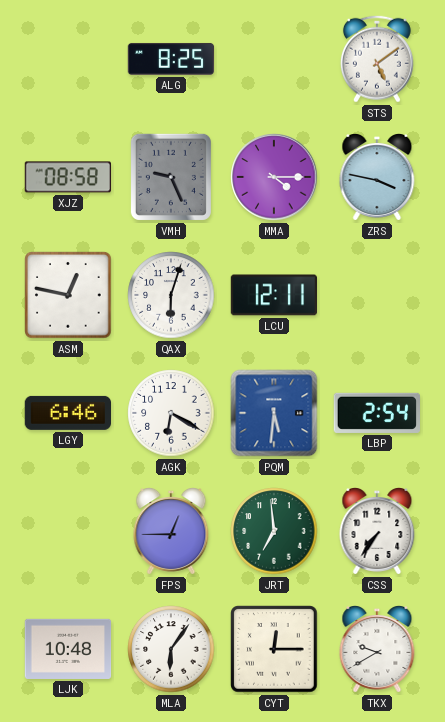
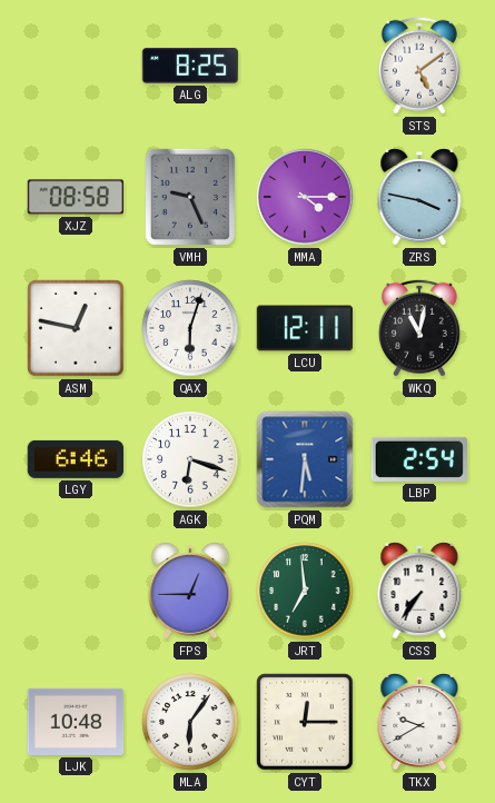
WKQ: none -> 11:02 (419, 328)
AGK: 6:20 -> 6:18 (190, 459)
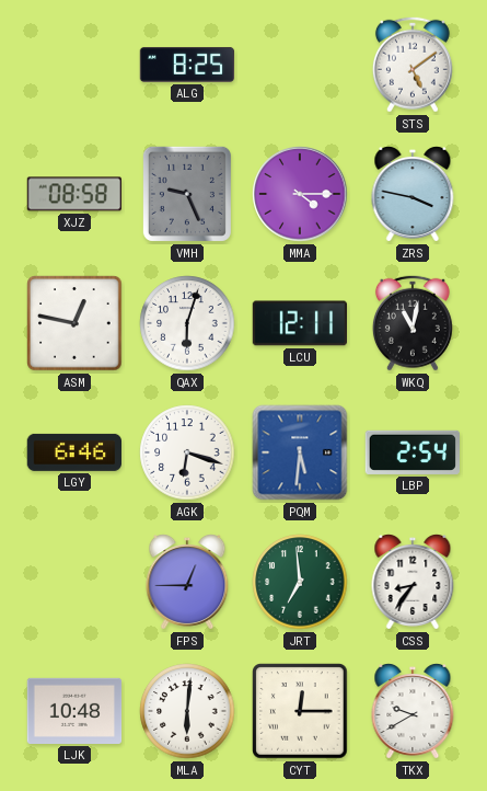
CSS: 7:36 -> 8:36 (413, 583)
MLA: 6:06 -> 6:01 (187, 711)
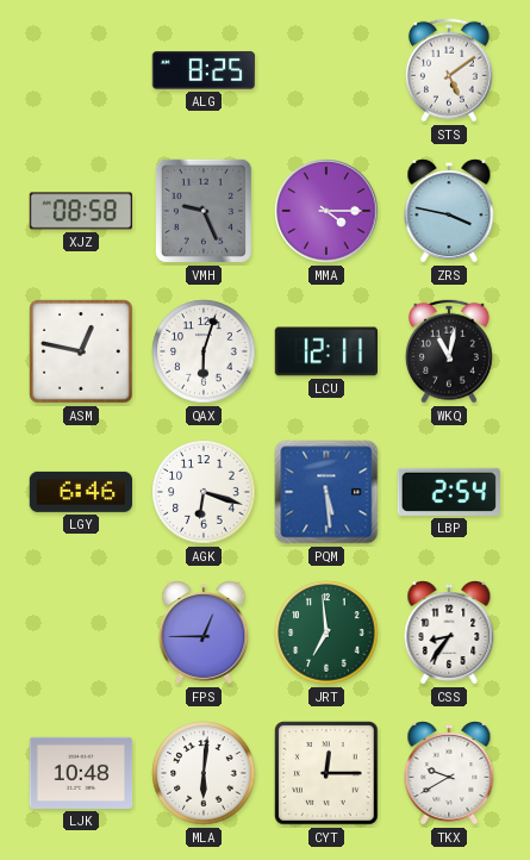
PQM: 5:31 -> 5:29 (326, 492)
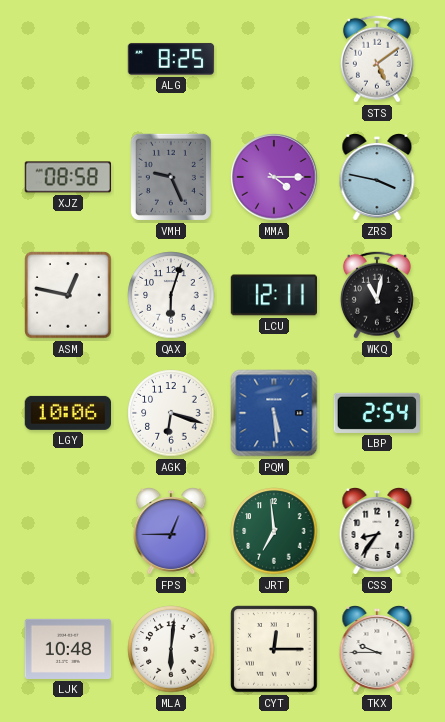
LGY: 6:46 -> 10:06 (67, 413)
TKX: 9:40 -> 9:45 (377, 650)
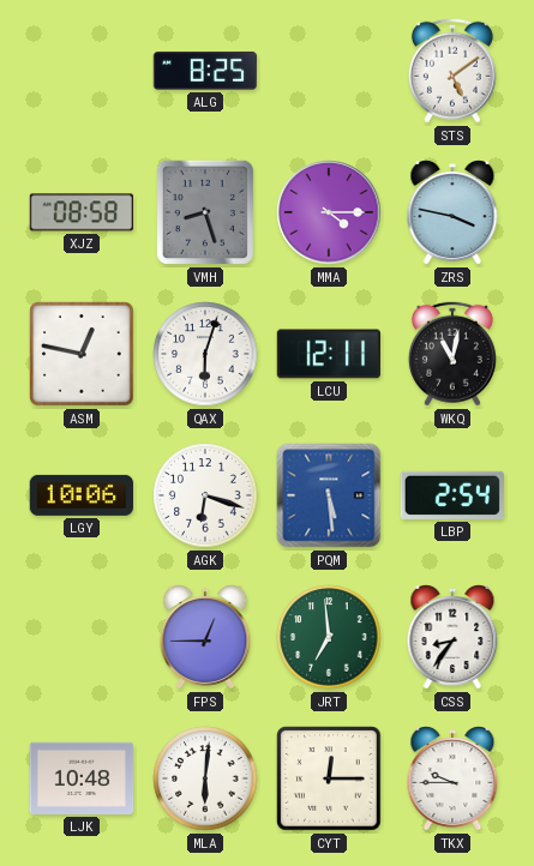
VMH: 9:26 -> 8:27 (205, 212)
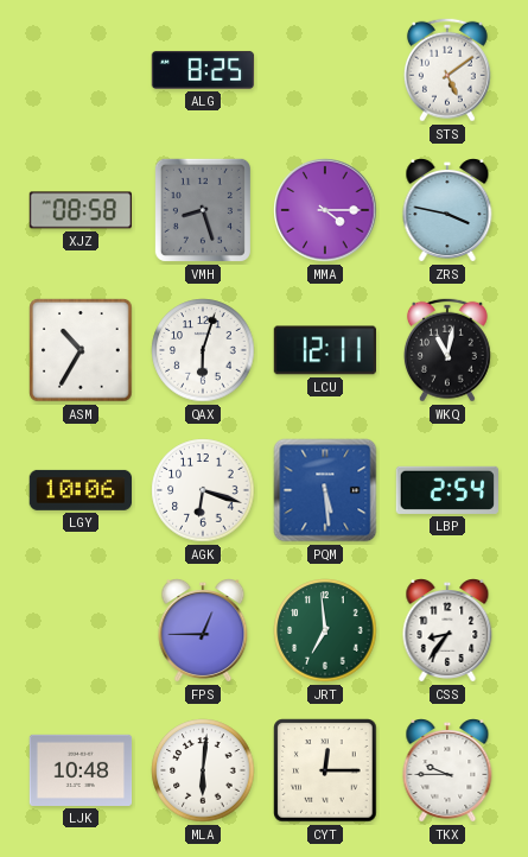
ASM: 12:47 -> 10:35 (81, 350)
